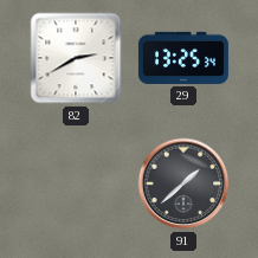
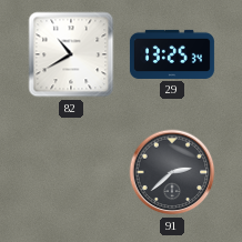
82: 2:40 -> 10:40 (71, 54)
91: 1:38 -> 2:38 (172, 172)
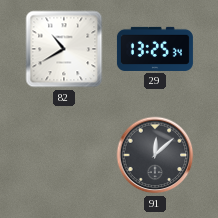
91: 2:38 -> 12:08 (155, 155)
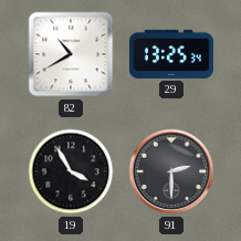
19: none -> 3:55 (71, 171)
91: 12:08 -> 2:30 (171, 171)
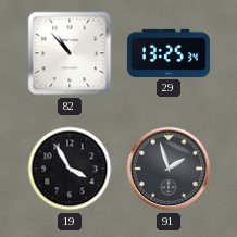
82: 10:40 -> 10:53 (70, 53)
91: 2:30 -> 1:57 (169, 169)
